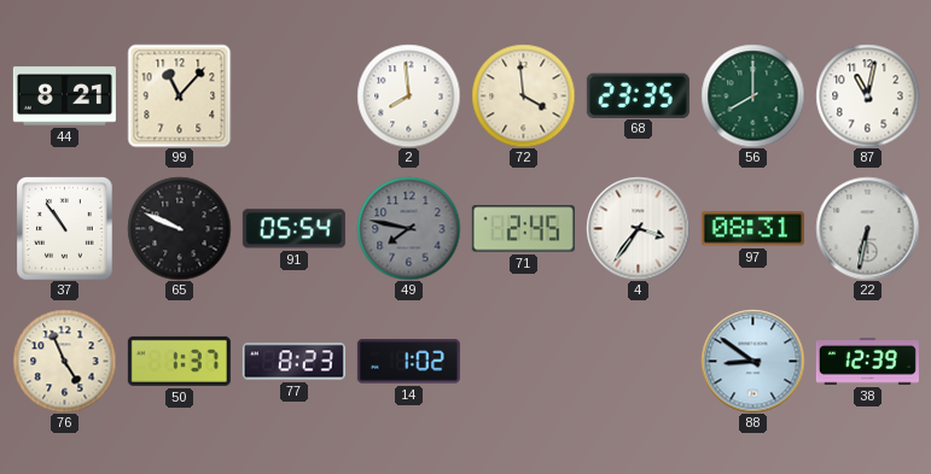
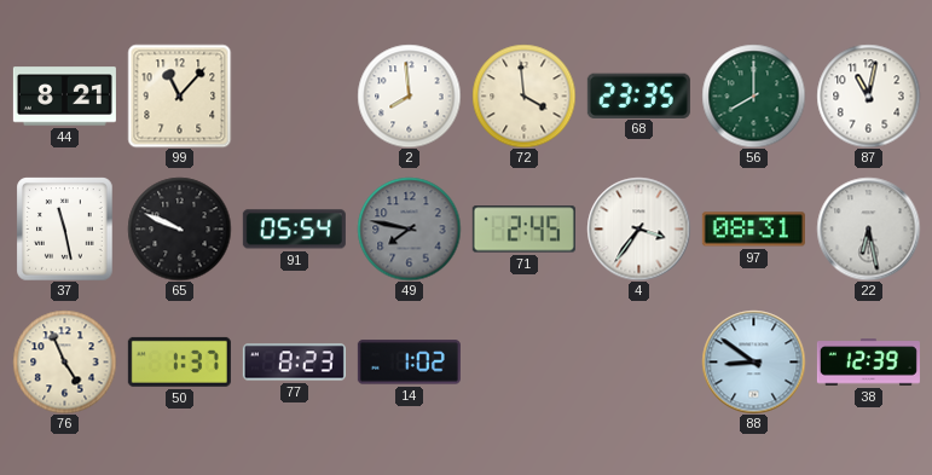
37: 10:54 -> 11:28 (65, 228)
22: 6:32 -> 6:28 (868, 228)
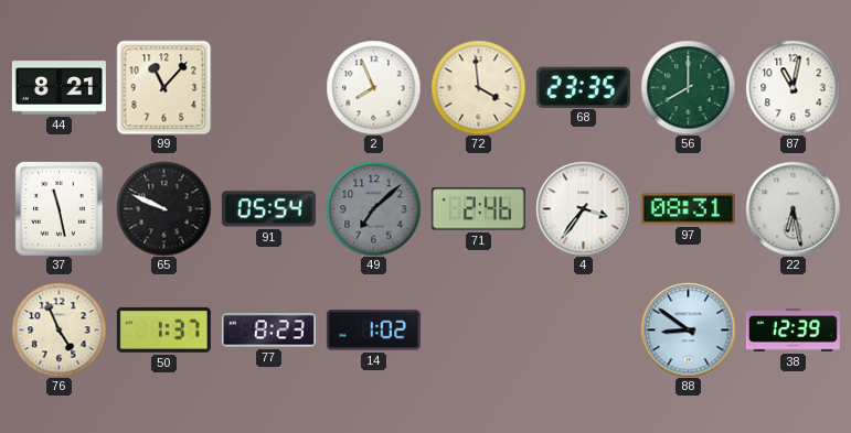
2: 7:59 -> 7:56 (373, 87)
49: 7:47 -> 7:08 (373, 208)
71: 2:45 -> 2:46 (478, 209)
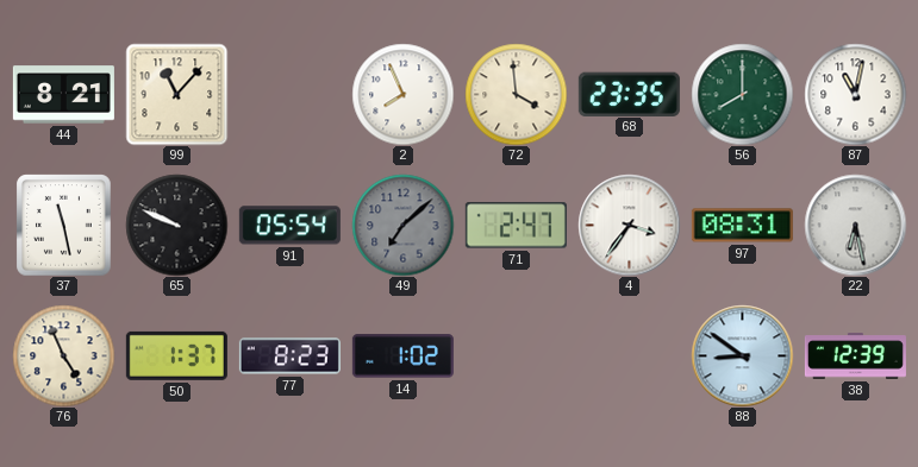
71: 2:46 -> 2:47 (516, 226)
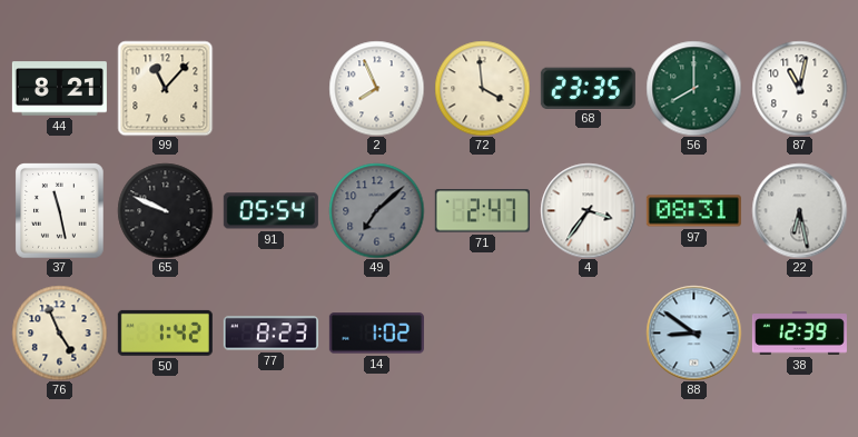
50: 1:37 -> 1:42 (165, 332)
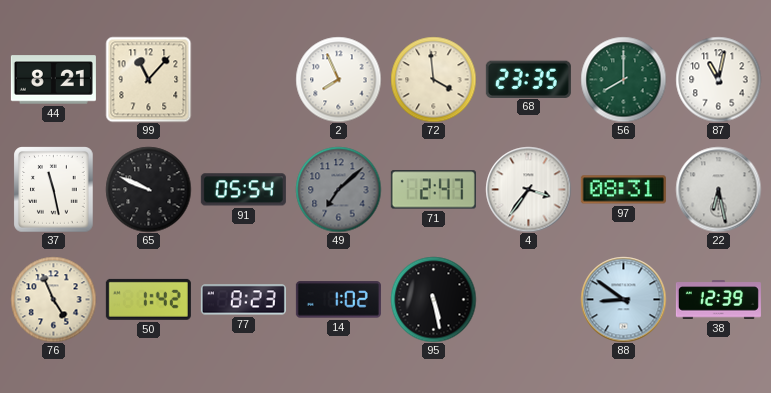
95: none -> 5:28 (433, 299)
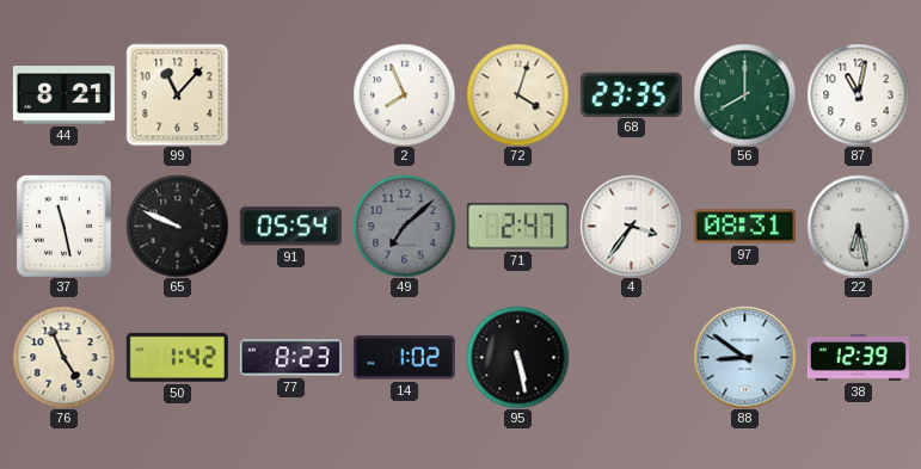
72: 3:59 -> 4:03 (517, 94)
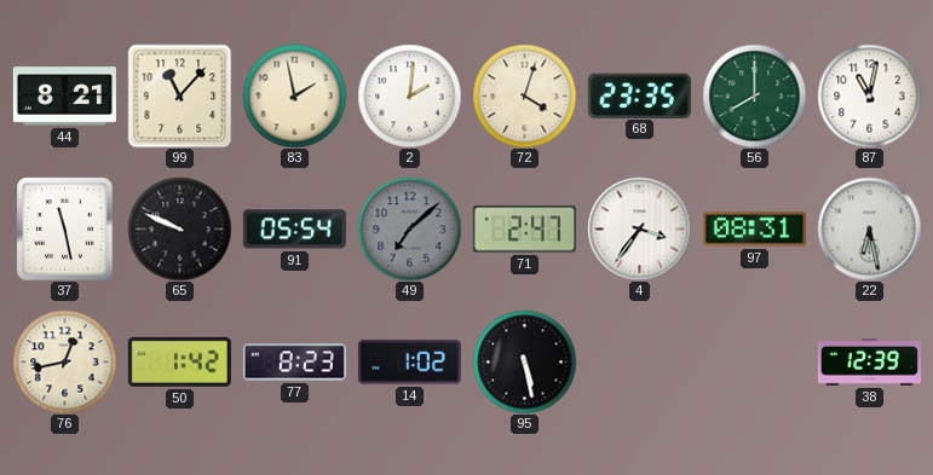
83: none -> 1:58 (294, 95)
2: 7:56 -> 2:01 (409, 95)
76: 4:56 -> 12:43 (64, 361)
88: 8:51 -> none (744, 357)
